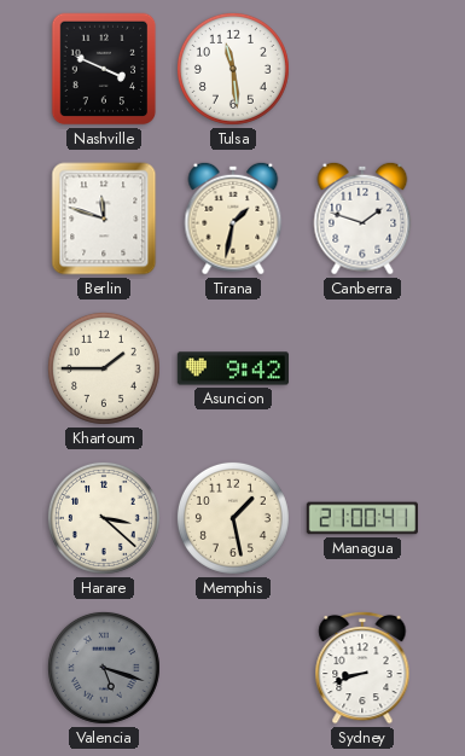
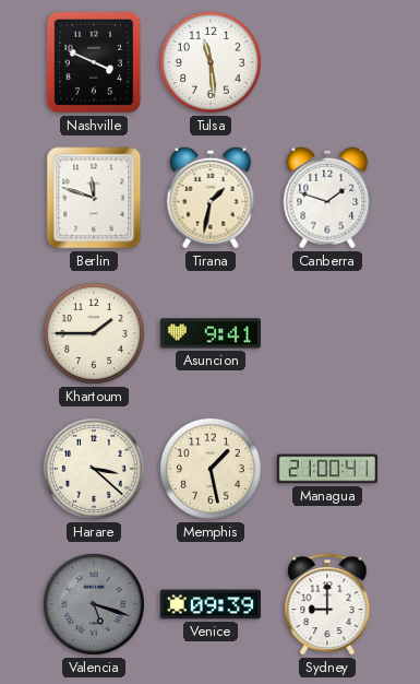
Asuncion: 9:42 -> 9:41 (209, 333)
Venice: none -> 09:39 (209, 604)
Sydney: 8:42 -> 9:00 (327, 604)
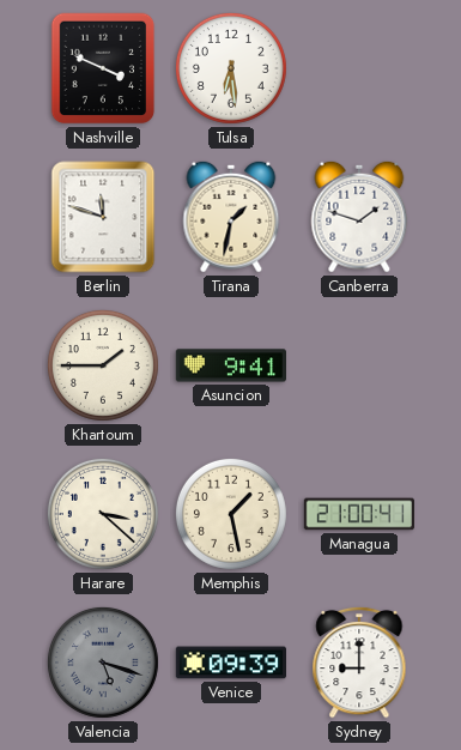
Tulsa: 11:29 -> 6:29 (231, 68)
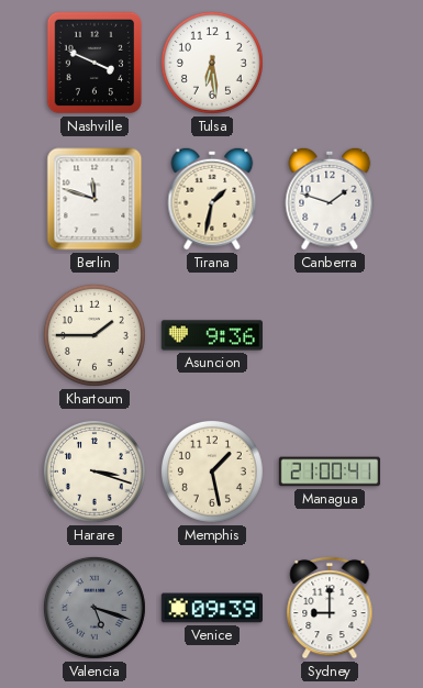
Asuncion: 9:41 -> 9:36 (211, 335)
Harare: 3:22 -> 3:18 (94, 471)
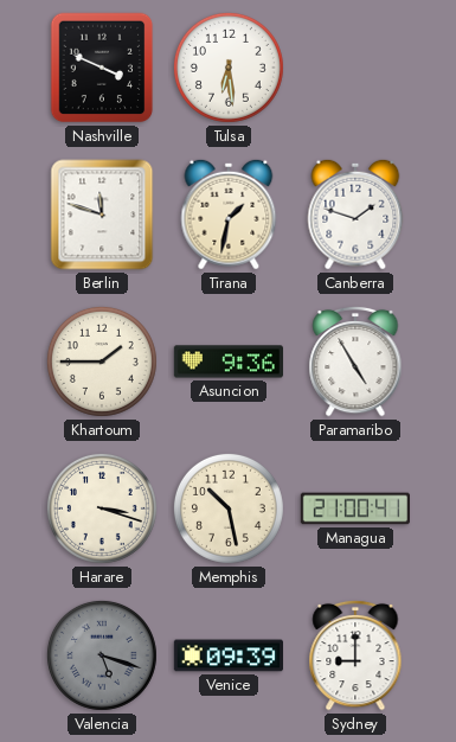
Paramaribo: none -> 4:55 (355, 362)
Memphis: 1:28 -> 10:28 (229, 508)
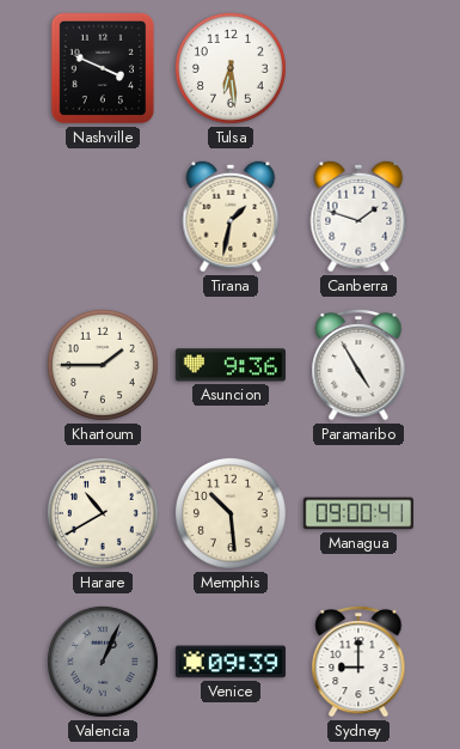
Berlin: 11:48 -> none (102, 215)
Harare: 3:18 -> 10:40 (103, 513)
Memphis: 10:28 -> 10:29 (231, 513)
Managua: 21:00 -> 09:00 (357, 513)
Valencia: 5:18 -> 1:04 (103, 662)
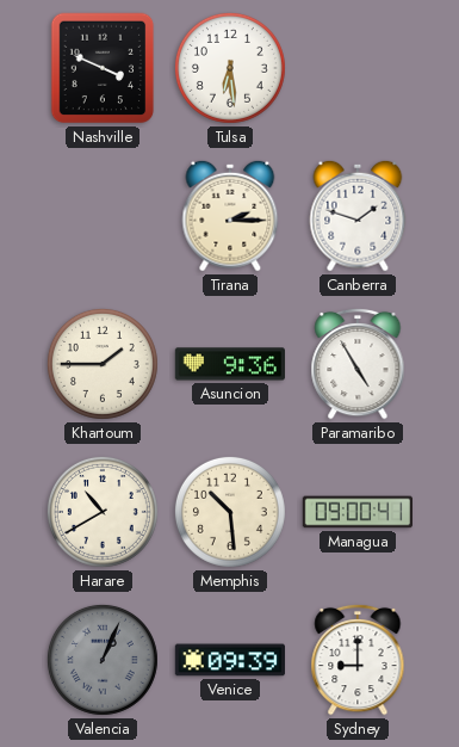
Tirana: 1:32 -> 2:15 (230, 216)
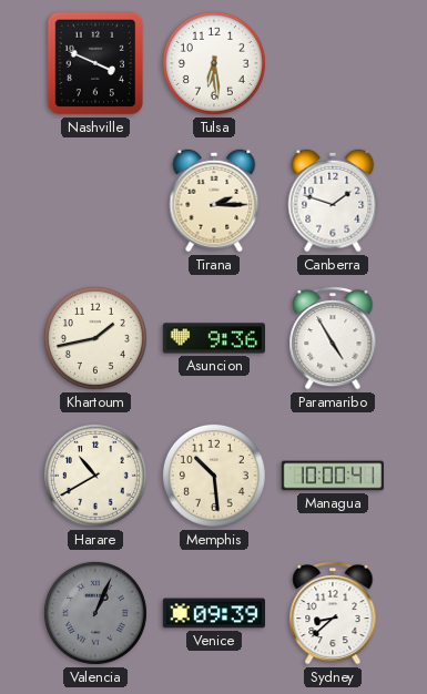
Khartoum: 1:45 -> 1:43 (95, 338)
Managua: 09:00 -> 10:00 (332, 476)
Sydney: 9:00 -> 8:38 (333, 613)
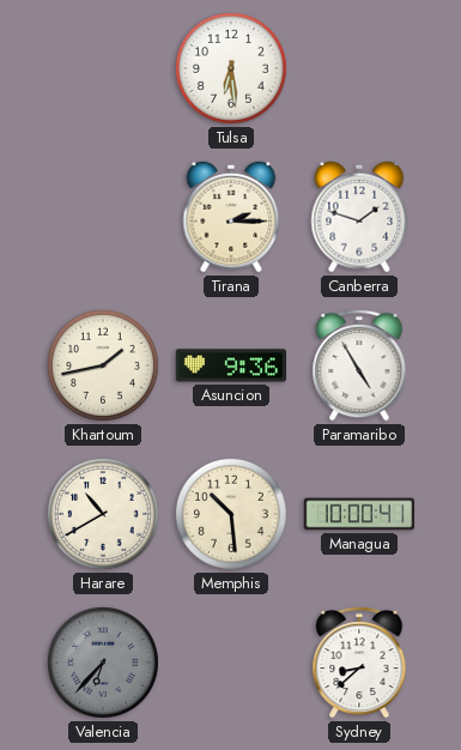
Nashville: 3:49 -> none (95, 63)
Valencia: 1:04 -> 6:37 (103, 663)
Venice: 09:39 -> none (213, 613)
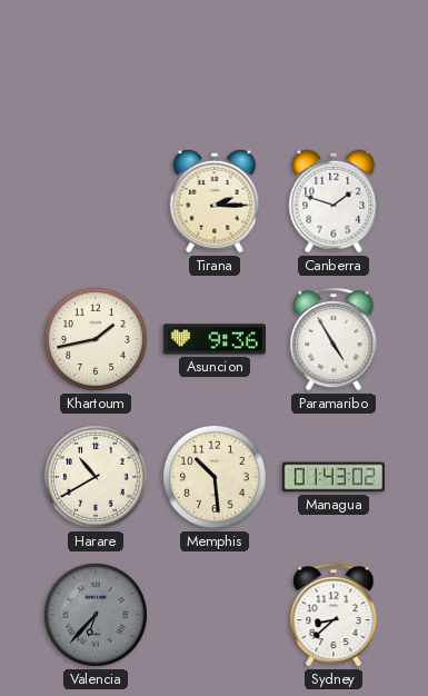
Tulsa: 6:29 -> none (231, 68)
Managua: 10:00 -> 01:43 (332, 477)
